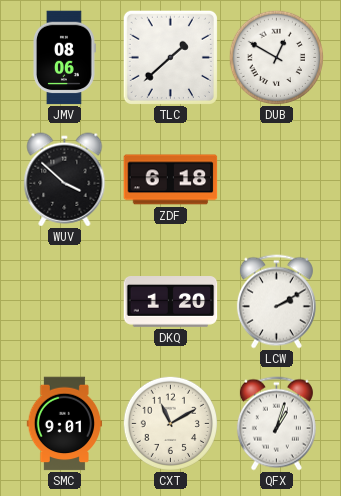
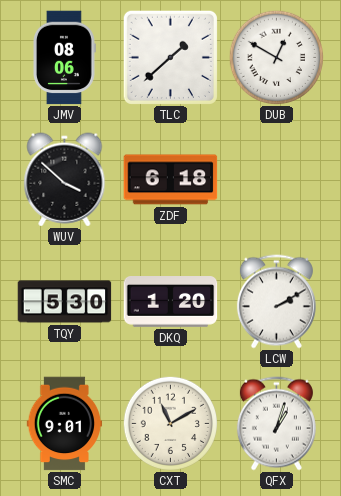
TQY: none -> 5:30 (65, 302)
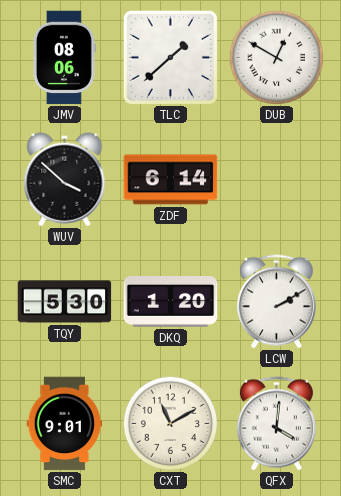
ZDF: 6:18 -> 6:14 (171, 180)
QFX: 1:03 -> 4:01 (276, 424)
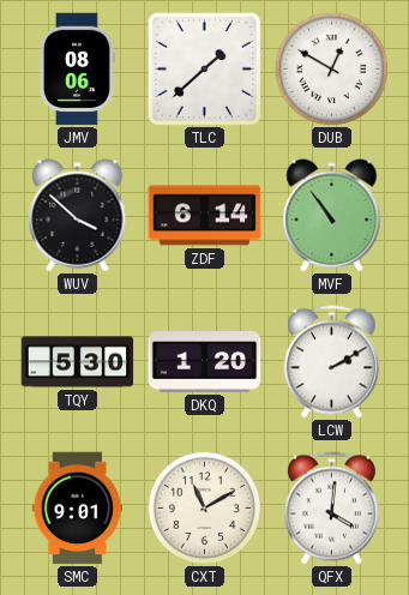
MVF: none -> 10:54 (332, 216)
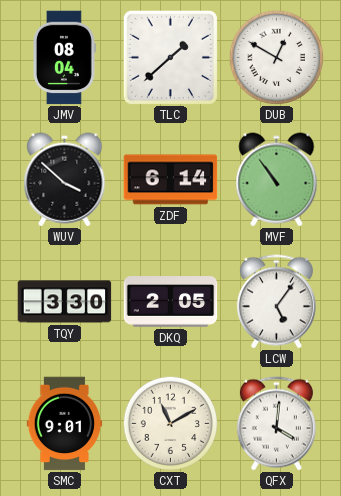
JMV: 08:06 -> 08:04 (65, 58)
TQY: 5:30 -> 3:30 (65, 302)
DKQ: 1:20 -> 2:05 (171, 302)
LCW: 2:10 -> 5:06 (276, 302)
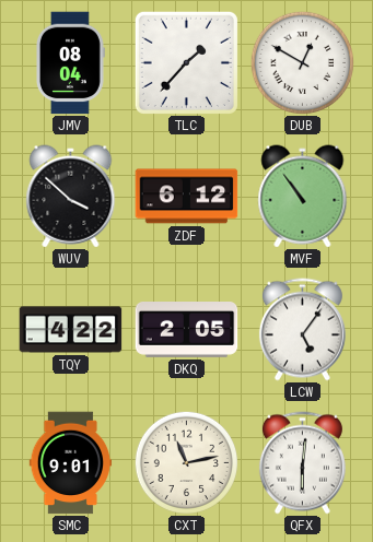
TLC: 1:38 -> 1:37 (186, 62)
ZDF: 6:14 -> 6:12 (187, 197)
TQY: 3:30 -> 4:22 (71, 330)
CXT: 11:10 -> 11:13 (186, 462)
QFX: 4:01 -> 6:01 (302, 463)
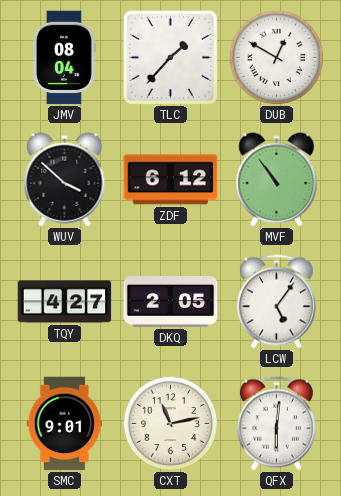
TQY: 4:22 -> 4:27 (65, 302)
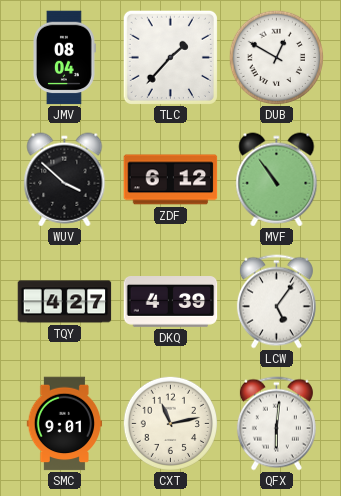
DKQ: 2:05 -> 4:39 (171, 302)
